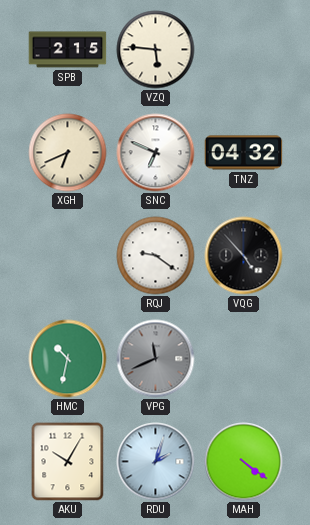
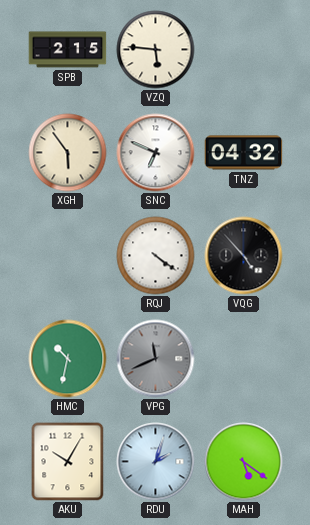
XGH: 6:41 -> 5:54 (68, 153)
RQJ: 9:21 -> 4:21 (156, 256)
MAH: 4:21 -> 5:21 (244, 462)
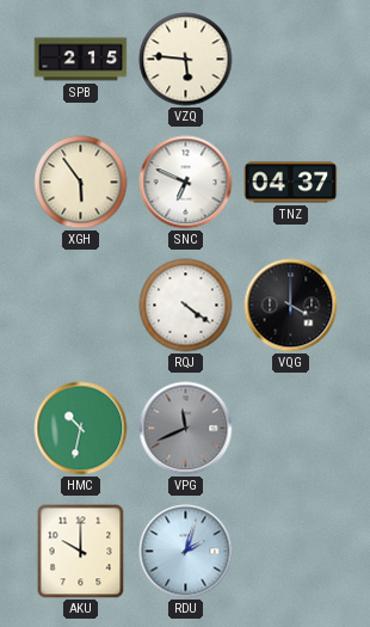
TNZ: 04:32 -> 04:37 (291, 183)
VQG: 4:53 -> 4:00 (291, 306)
AKU: 10:05 -> 10:00 (81, 552)
MAH: 5:21 -> none (244, 462)
